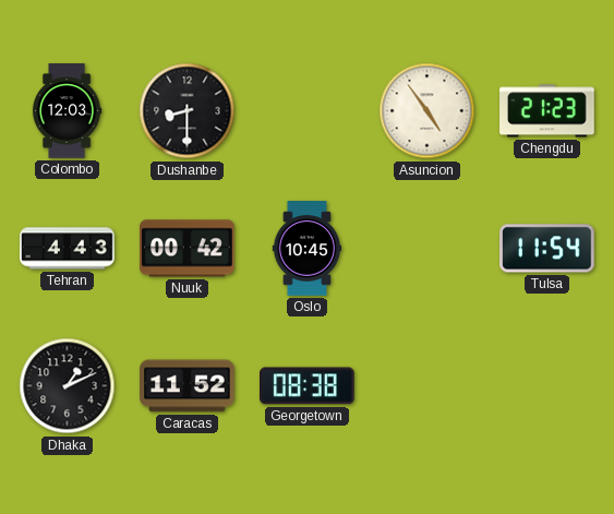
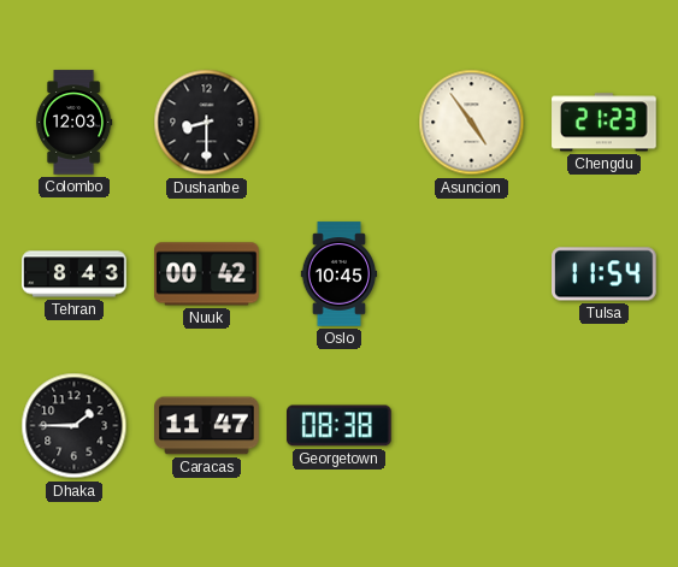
Tehran: 4:43 -> 8:43 (75, 274)
Dhaka: 1:11 -> 1:45 (75, 426)
Caracas: 11:52 -> 11:47 (207, 426)
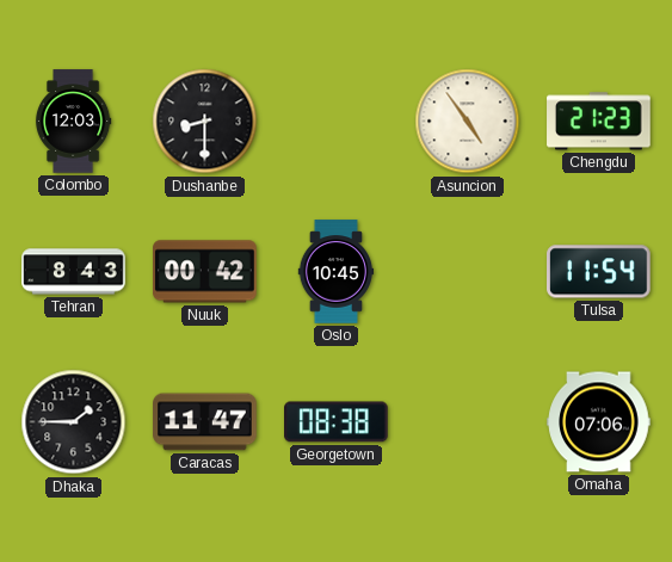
Omaha: none -> 07:06 (599, 422)
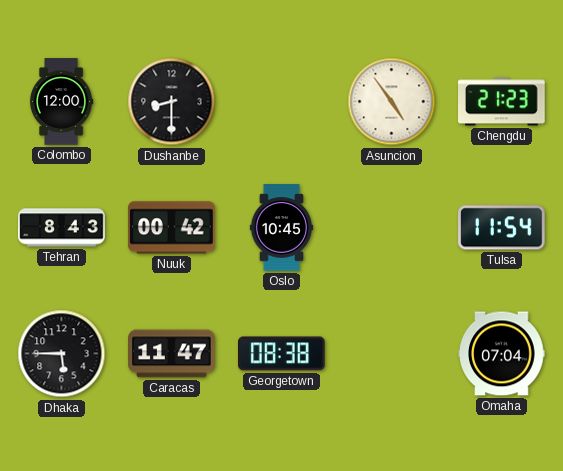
Colombo: 12:03 -> 12:00 (61, 102)
Dhaka: 1:45 -> 5:45 (62, 354)
Omaha: 07:06 -> 07:04 (502, 354)
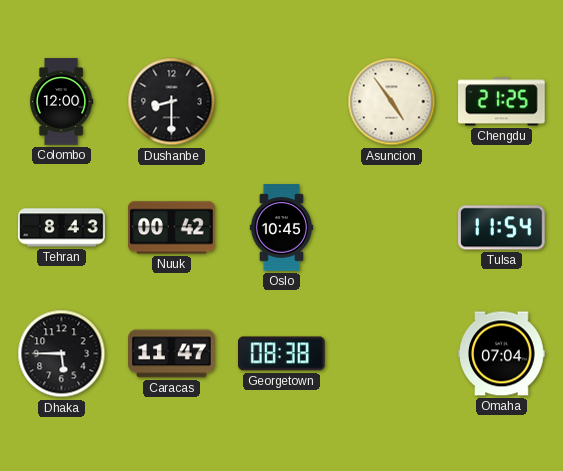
Chengdu: 21:23 -> 21:25 (502, 102)
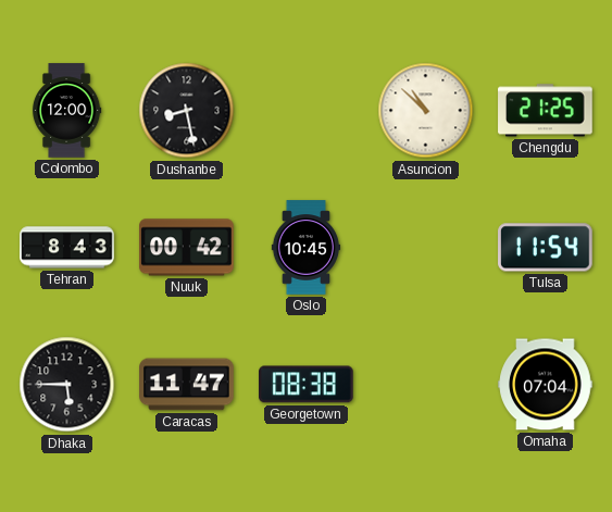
Dushanbe: 8:30 -> 8:28 (187, 111)
Asuncion: 4:54 -> 10:52 (426, 111)
